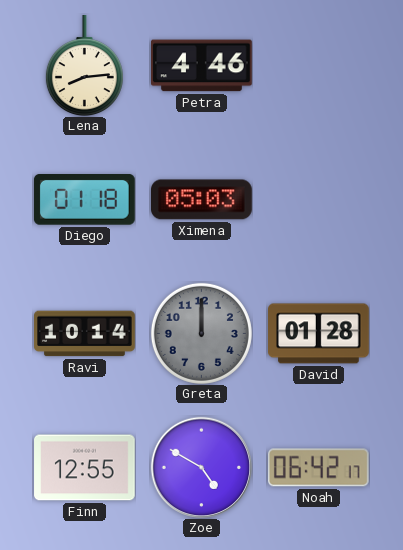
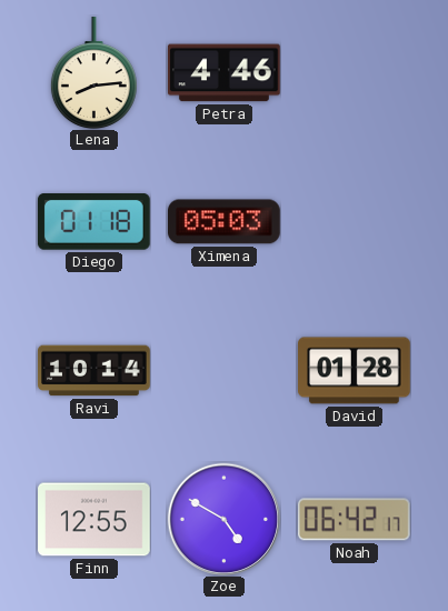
Greta: 12:00 -> none (201, 333)
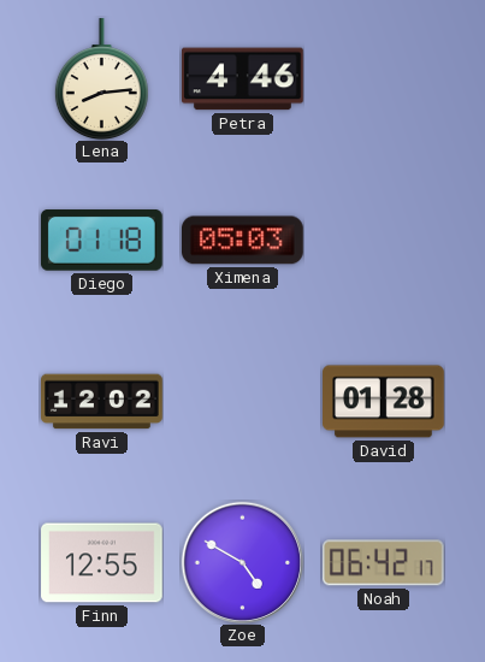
Ravi: 10:14 -> 12:02 (102, 402)
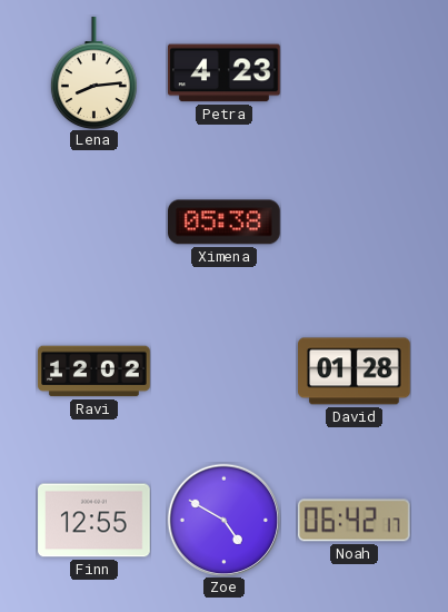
Petra: 4:46 -> 4:23 (225, 73)
Diego: 01:18 -> none (101, 241)
Ximena: 05:03 -> 05:38 (225, 223)
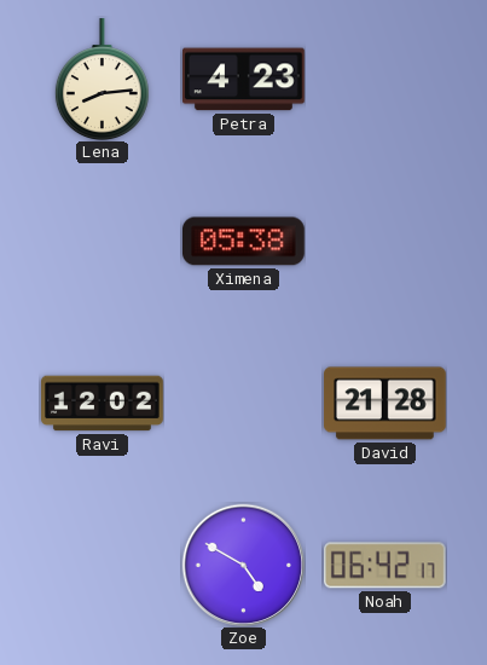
David: 01:28 -> 21:28 (385, 404)
Finn: 12:55 -> none (94, 521)
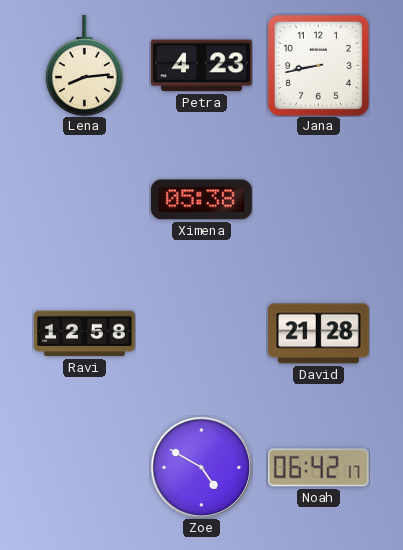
Jana: none -> 8:43 (318, 65)
Ravi: 12:02 -> 12:58 (85, 334)
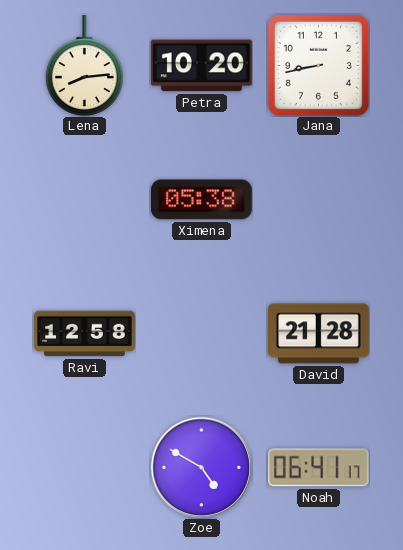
Petra: 4:23 -> 10:20 (202, 66)
Noah: 06:42 -> 06:41 (318, 468)
